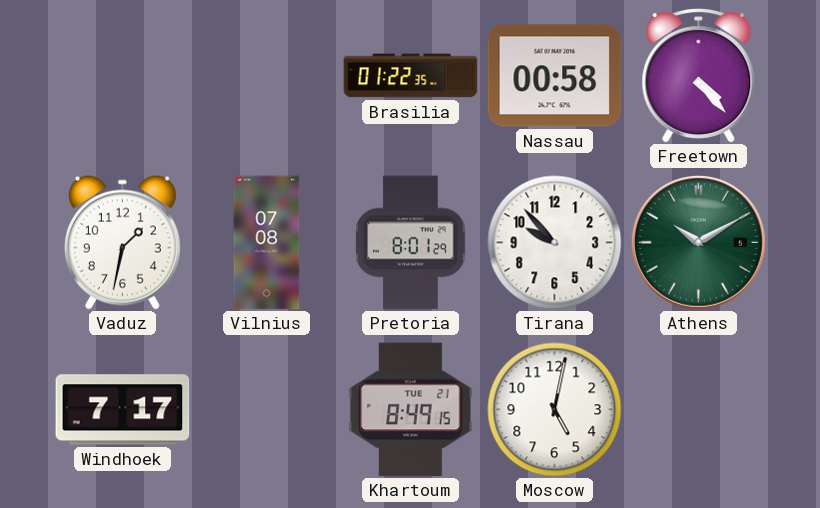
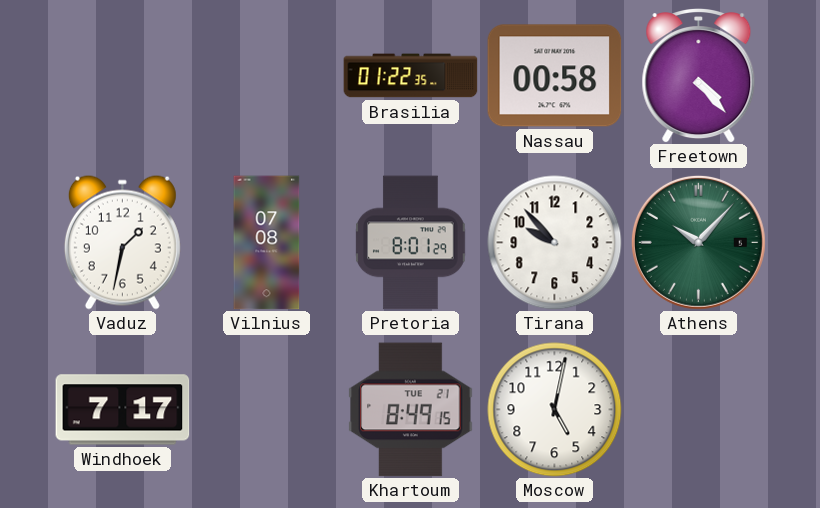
Athens: 10:10 -> 10:07 (698, 242)
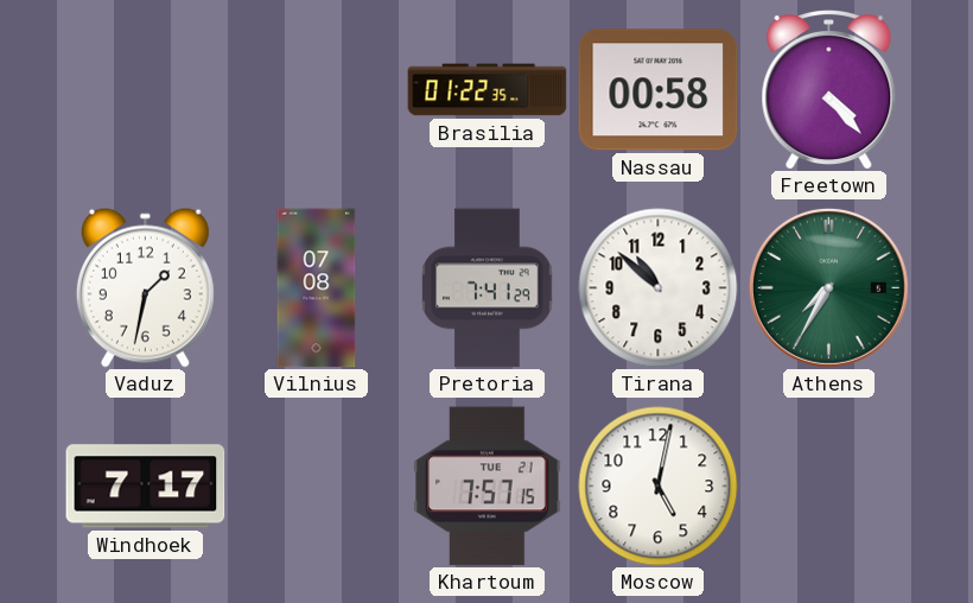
Pretoria: 8:01 -> 7:41 (488, 288)
Tirana: 9:53 -> 10:52 (659, 288)
Athens: 10:07 -> 7:35 (828, 287)
Khartoum: 8:49 -> 7:57 (488, 487)
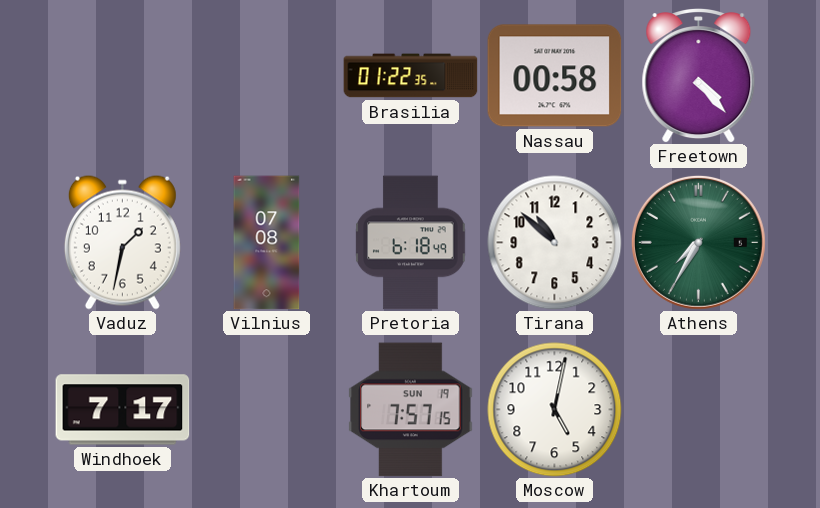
Pretoria: 7:41 -> 6:18 (411, 243)
Khartoum date: TUE 21 -> SUN 19 (411, 410)
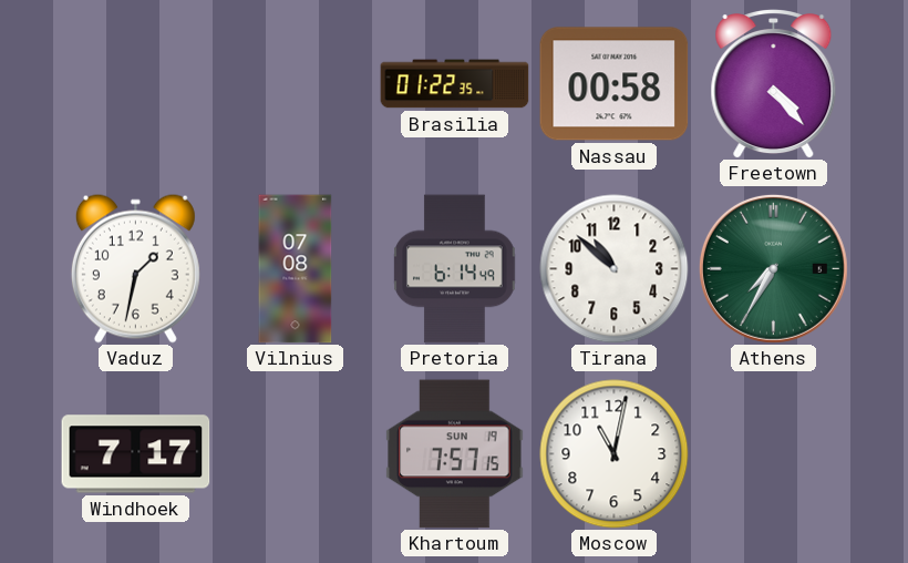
Pretoria: 6:18 -> 6:14 (455, 269)
Moscow: 5:02 -> 11:02 (615, 454)
